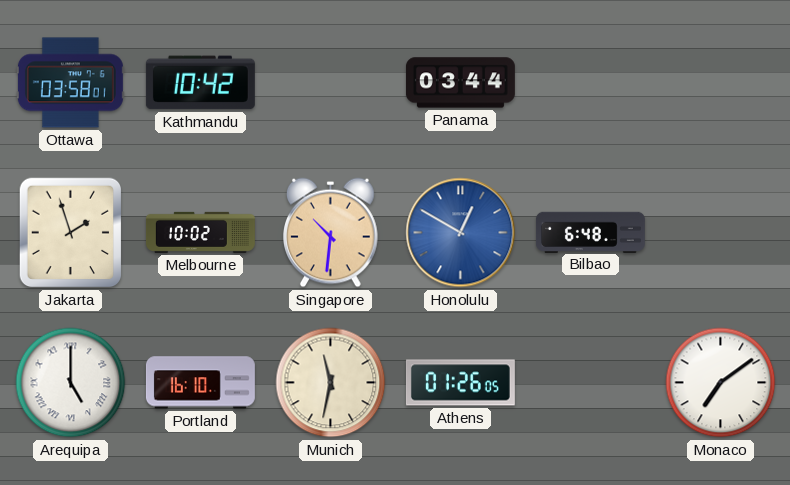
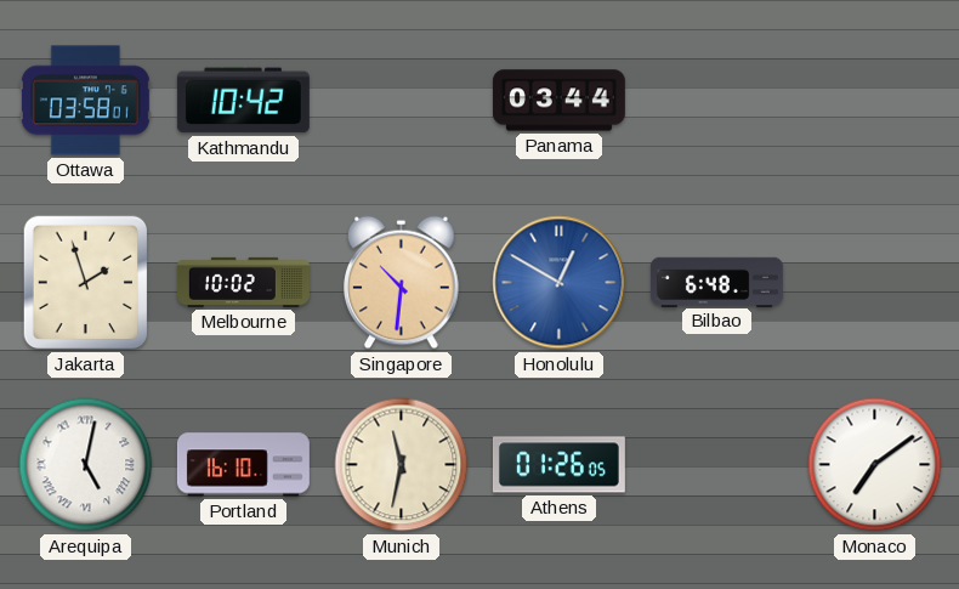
Arequipa: 5:00 -> 5:02 (86, 465)
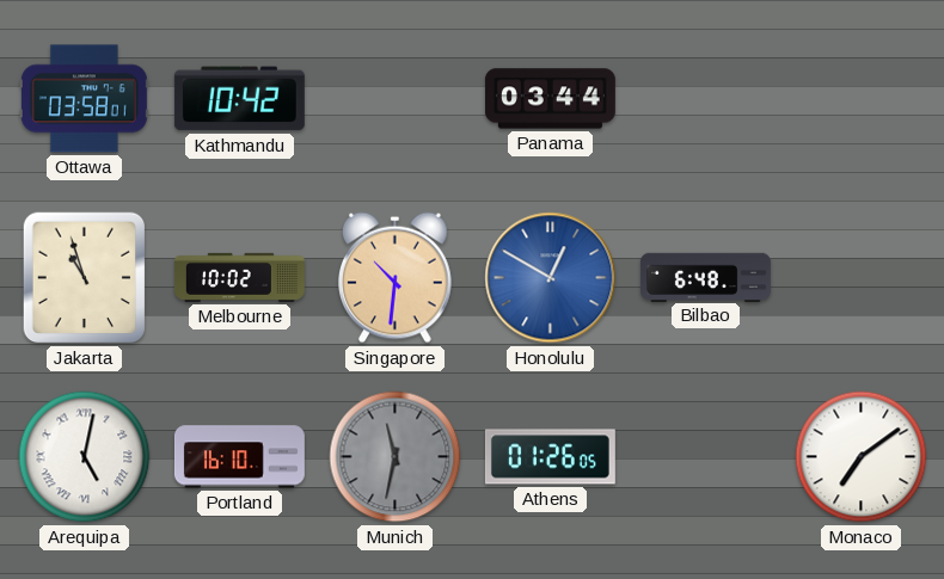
Jakarta: 1:57 -> 10:57 (85, 278)
Munich dial: cream -> grey (396, 457)
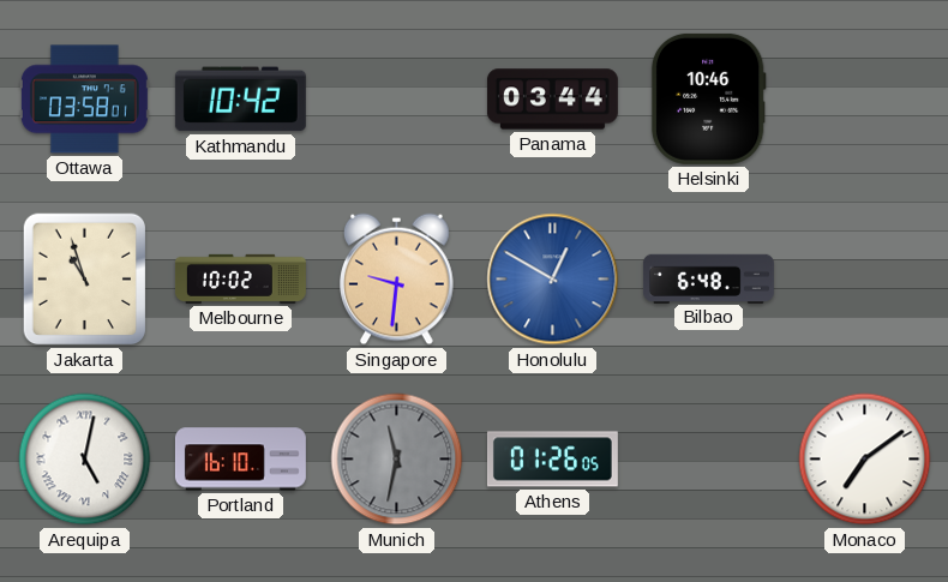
Helsinki: none -> 10:46 (708, 98)
Singapore: 10:31 -> 9:31 (397, 280)
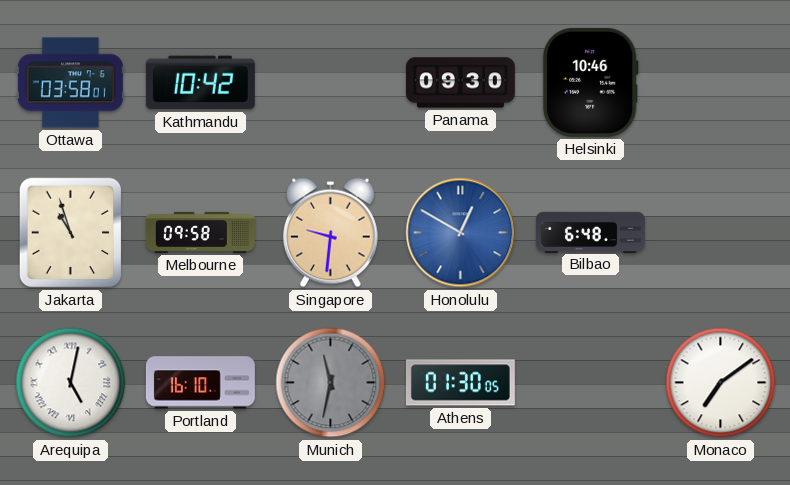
Panama: 03:44 -> 09:30 (460, 83)
Melbourne: 10:02 -> 09:58 (200, 232)
Athens: 01:26 -> 01:30 (460, 383)
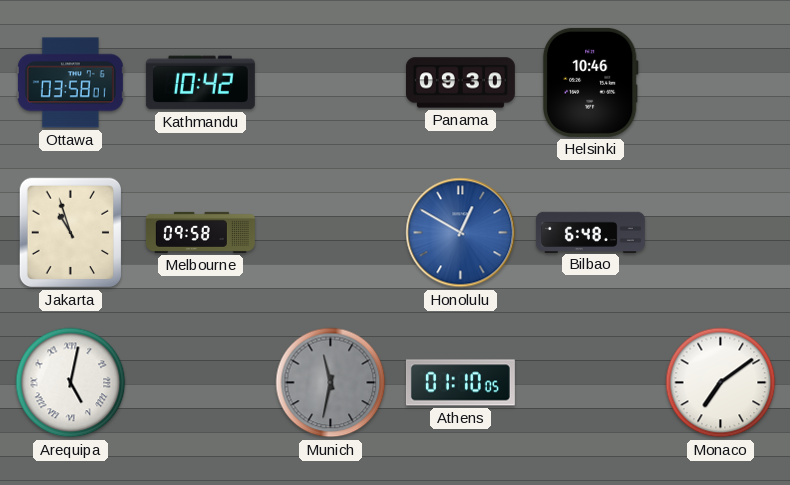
Singapore: 9:31 -> none (331, 233)
Portland: 16:10 -> none (200, 383)
Athens: 01:30 -> 01:10 (460, 383)
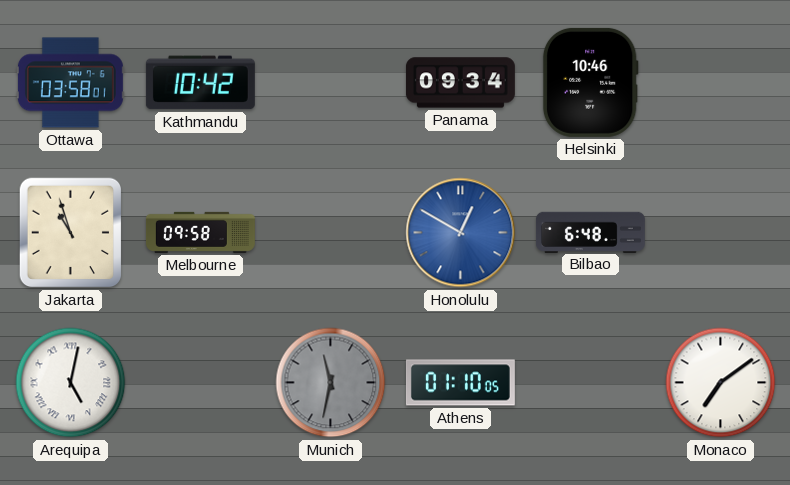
Panama: 09:30 -> 09:34 (460, 83)
